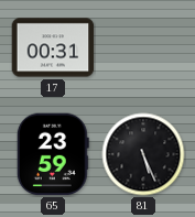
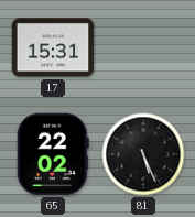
17: 00:31 -> 15:31 (53, 47)
65: 23:59 -> 22:02 (53, 154)
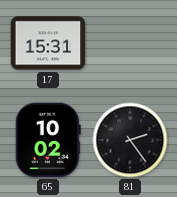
65: 22:02 -> 10:02 (48, 140)
81: 5:26 -> 2:24 (130, 140)
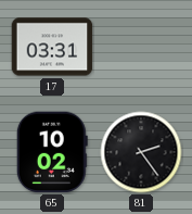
17: 15:31 -> 03:31 (52, 47)
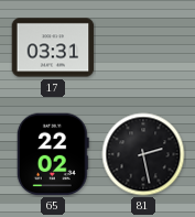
65: 10:02 -> 22:02 (53, 154)
81: 2:24 -> 2:28 (143, 154)
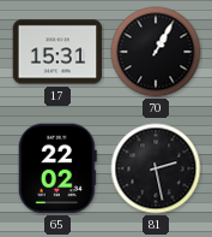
17: 03:31 -> 15:31 (57, 52)
70: none -> 1:05 (156, 52)
